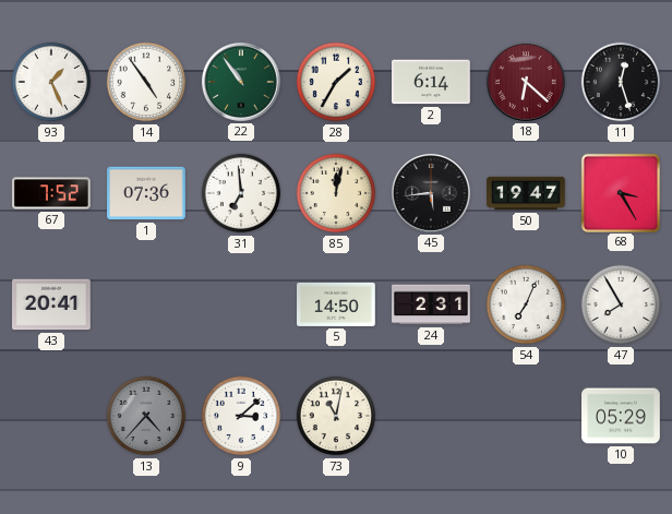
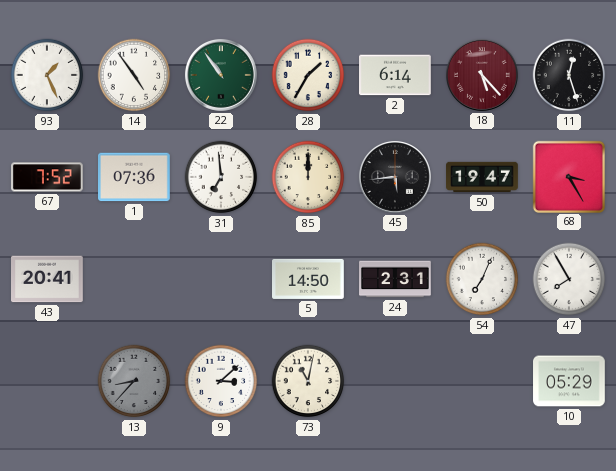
18: 6:22 -> 5:23 (482, 75)
85: 12:02 -> 12:00 (308, 177)
13: 4:37 -> 8:37 (134, 381)
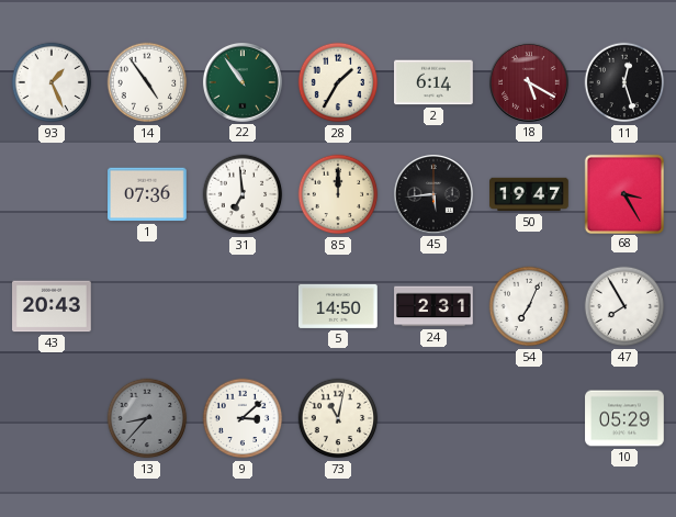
18: 5:23 -> 5:20 (529, 82)
67: 7:52 -> none (48, 177)
43: 20:41 -> 20:43 (52, 306)
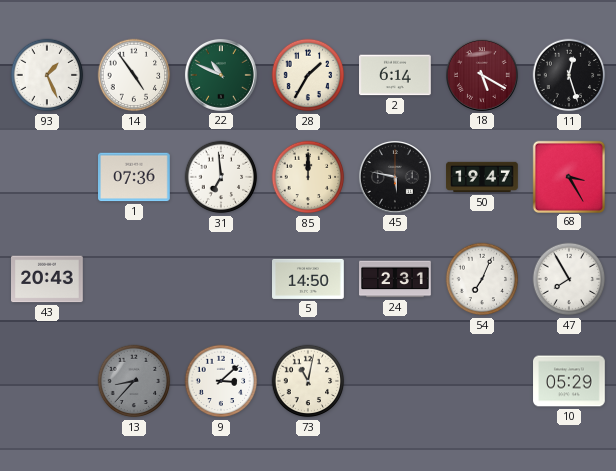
22: 10:54 -> 10:49 (221, 75)
45: 5:44 -> 5:47 (395, 177)
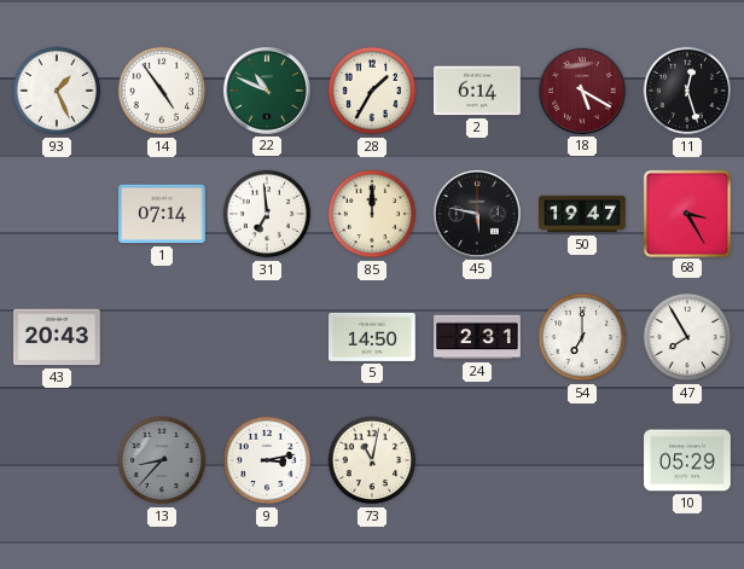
1: 07:36 -> 07:14 (163, 214)
54: 7:04 -> 7:00 (582, 337)
9: 3:08 -> 3:13 (267, 460)
